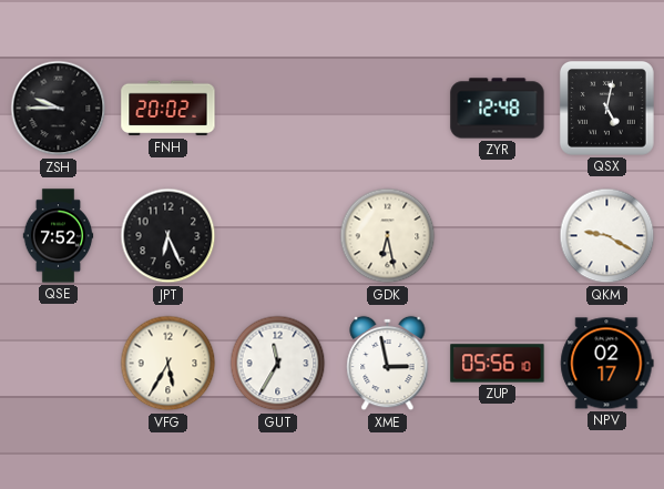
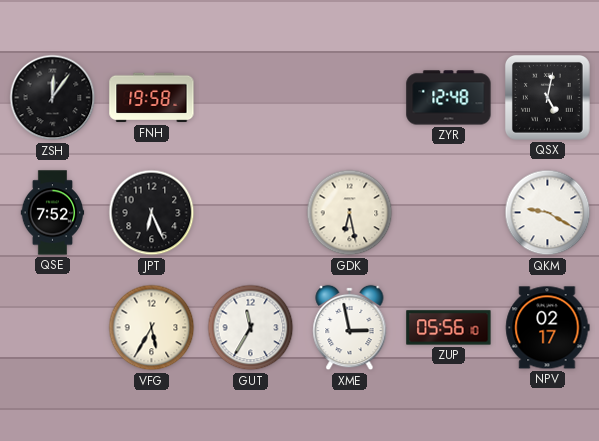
ZSH: 9:45 -> 12:06 (53, 98)
FNH: 20:02 -> 19:58 (152, 98)
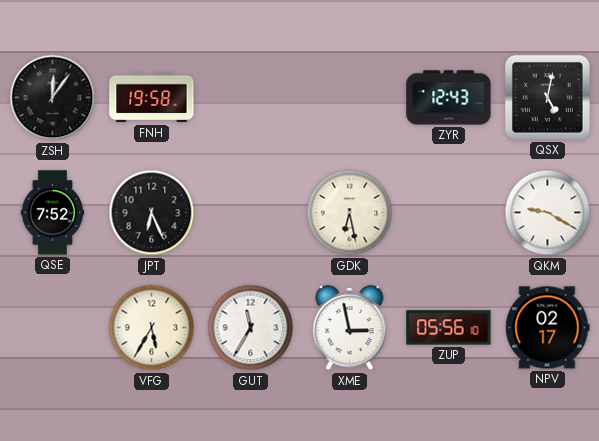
ZYR: 12:48 -> 12:43 (449, 98)
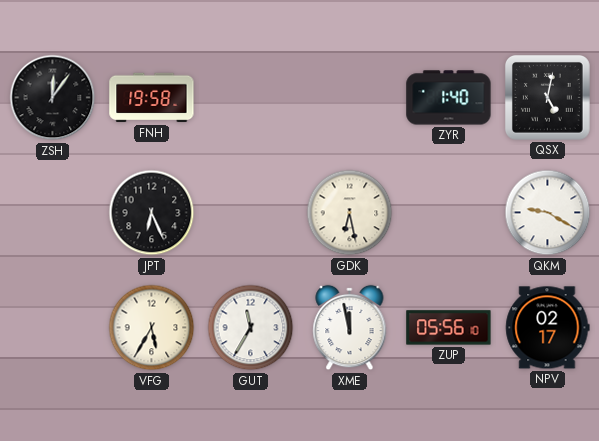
ZYR: 12:43 -> 1:40 (449, 98)
QSE: 7:52 -> none (53, 213)
XME: 2:58 -> 11:58 (350, 328)
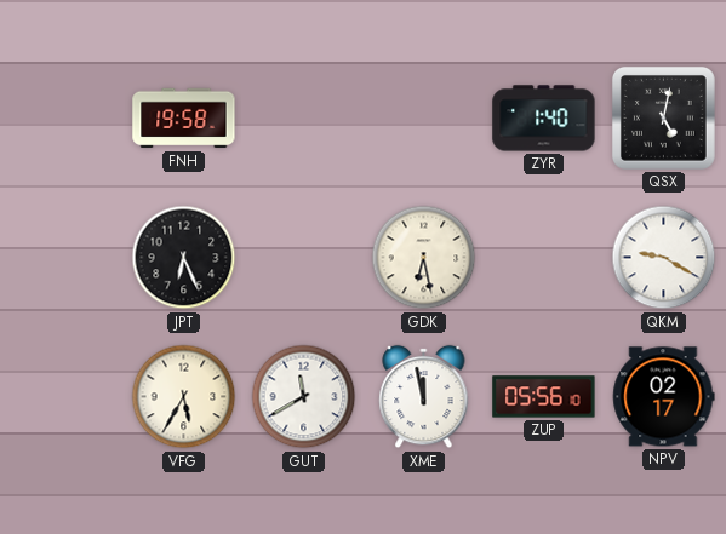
ZSH: 12:06 -> none (53, 98)
GUT: 11:35 -> 11:40 (304, 397)
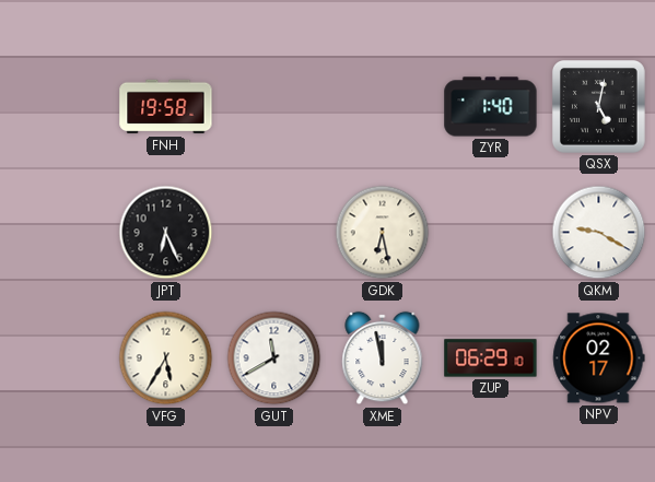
ZUP: 05:56 -> 06:29 (491, 358)
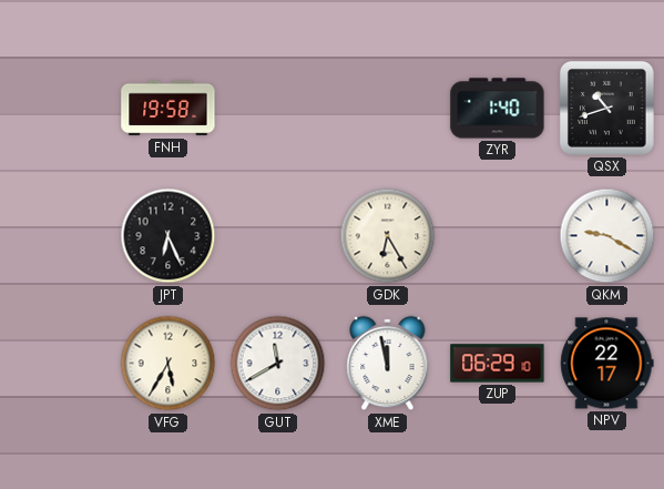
QSX: 5:02 -> 10:42 (606, 108)
GDK: 6:28 -> 6:25 (388, 236)
NPV: 02:17 -> 22:17 (607, 364)
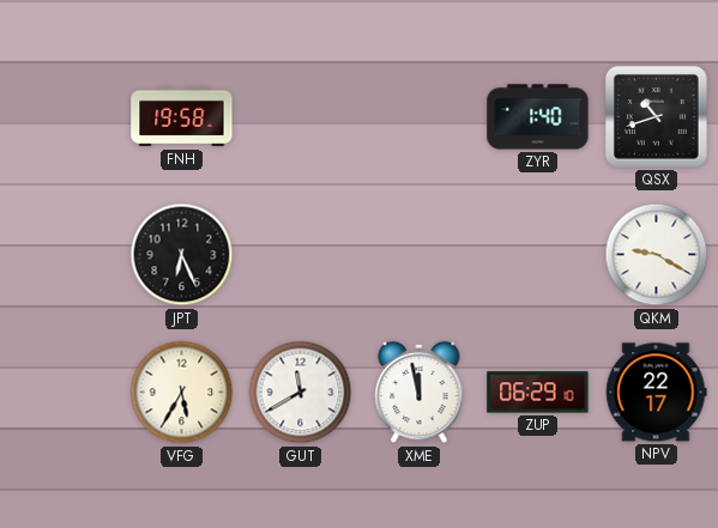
GDK: 6:25 -> none (388, 236)
